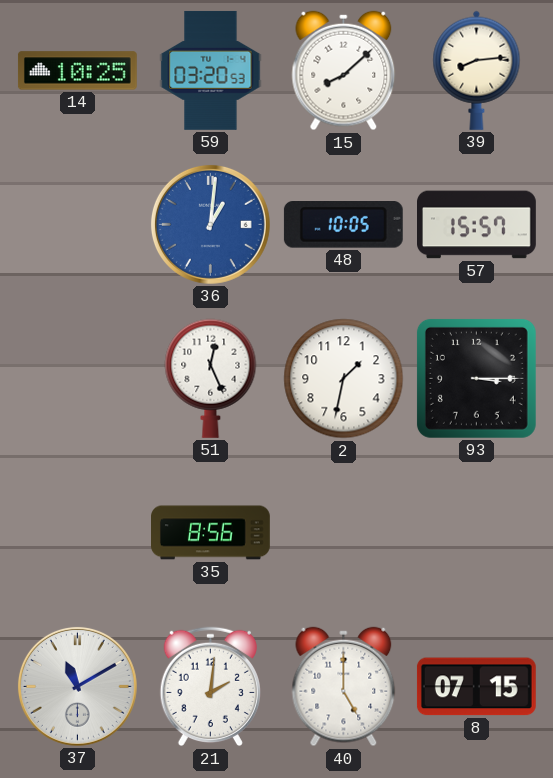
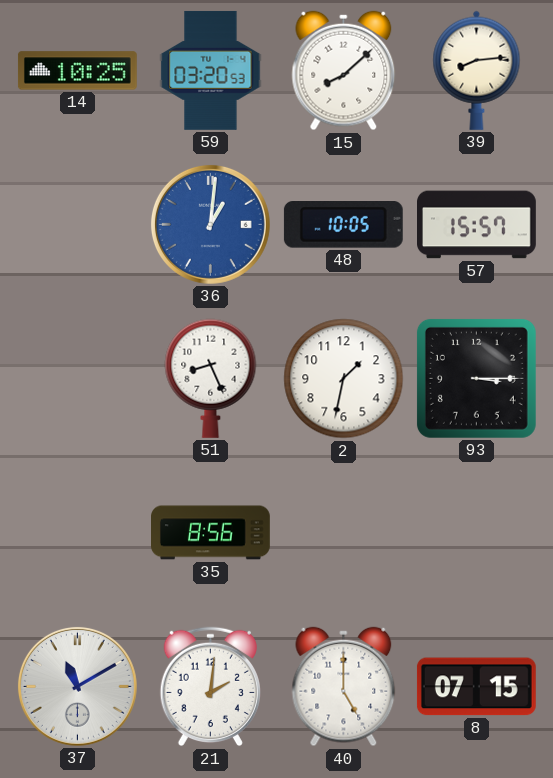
51: 12:26 -> 8:26 (211, 378)
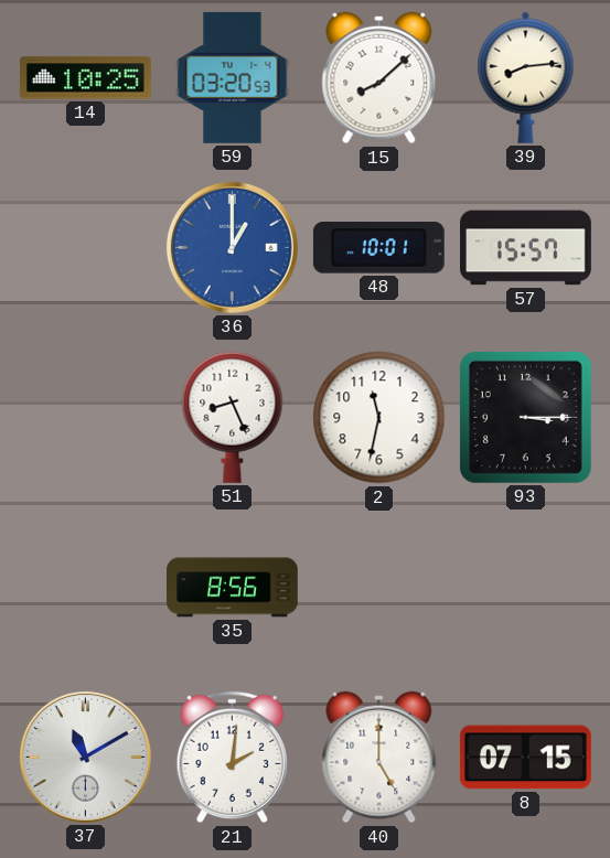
36: 1:01 -> 1:00 (232, 247)
48: 10:05 -> 10:01 (378, 248)
2: 1:32 -> 11:32 (379, 418)
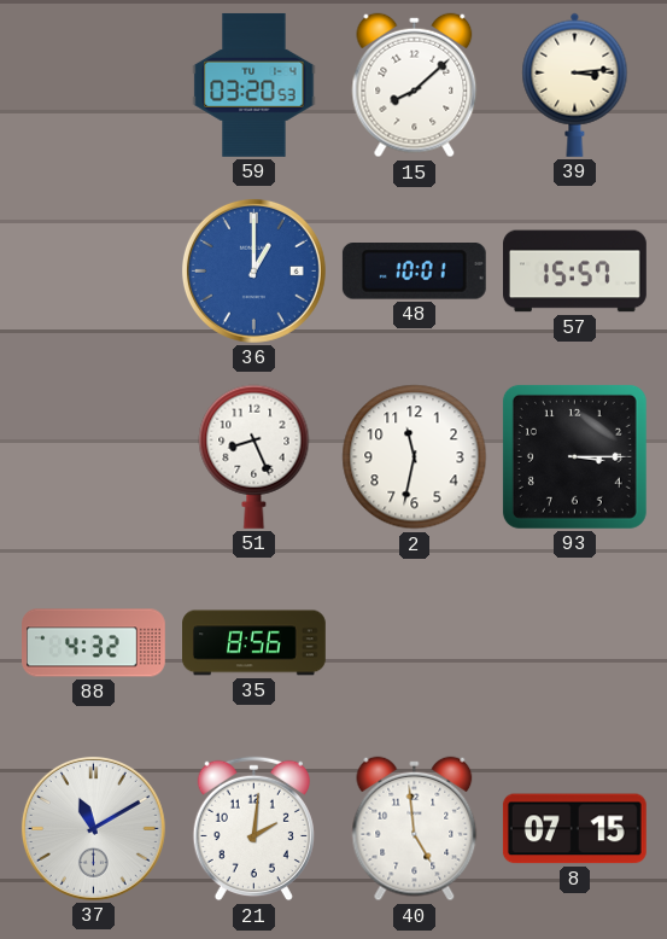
14: 10:25 -> none (85, 78)
39: 8:14 -> 3:14 (575, 84)
88: none -> 4:32 (94, 643)
40: 5:00 -> 4:59 (415, 829)
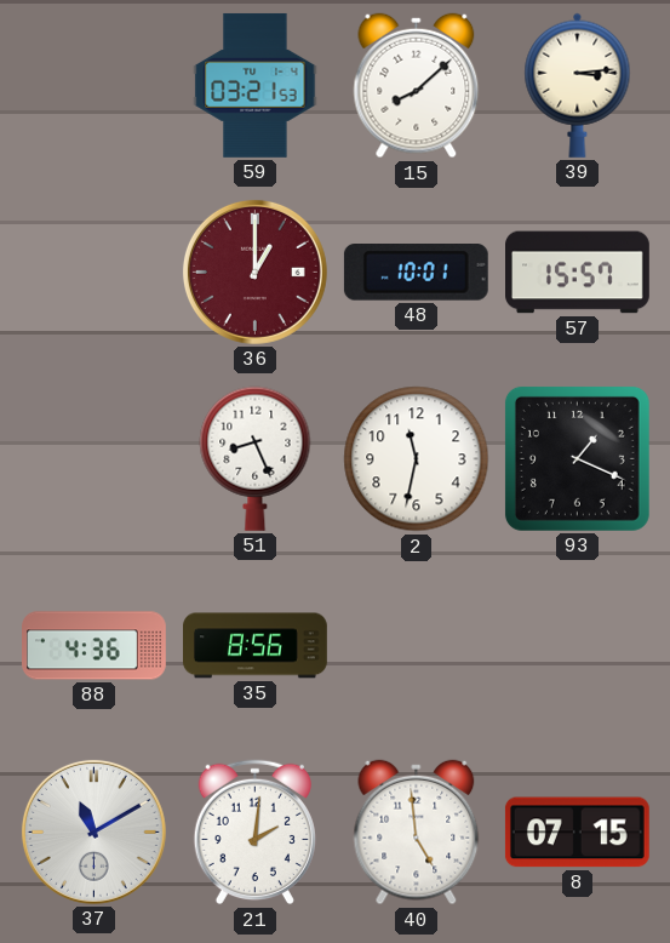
59: 03:20 -> 03:21 (256, 85)
36 dial: blue -> burgundy (254, 272)
93: 3:15 -> 1:19 (577, 458)
88: 4:32 -> 4:36 (95, 646)
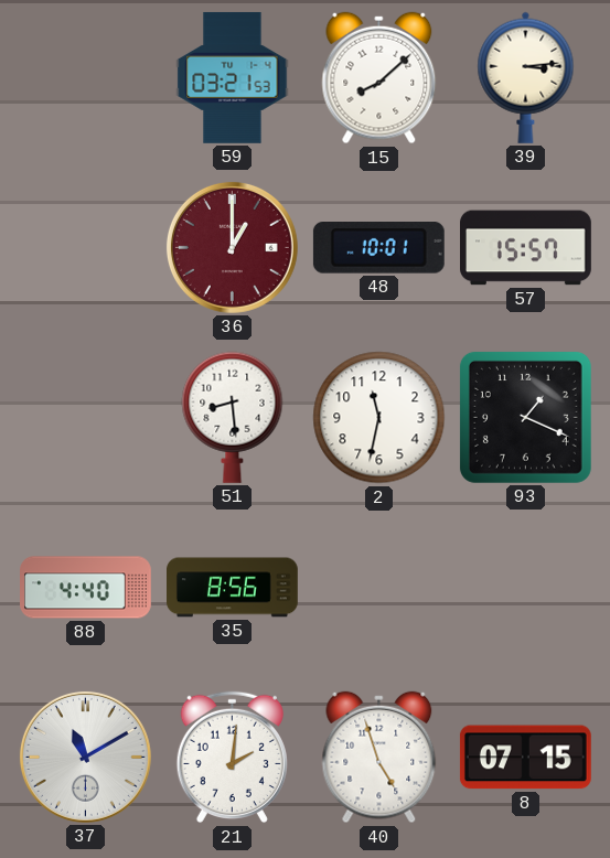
51: 8:26 -> 8:29 (233, 417)
88: 4:36 -> 4:40 (86, 588)
40: 4:59 -> 4:57 (379, 758)
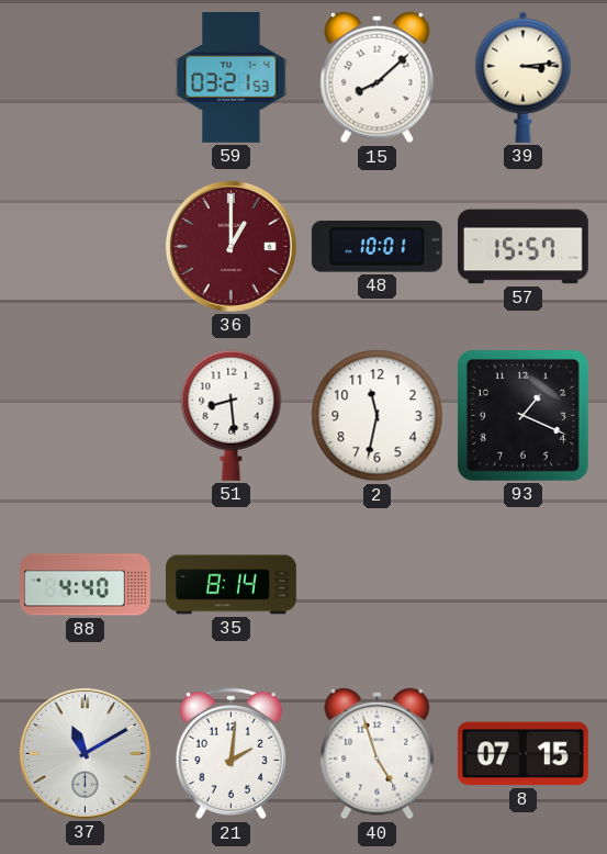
35: 8:56 -> 8:14 (232, 585)
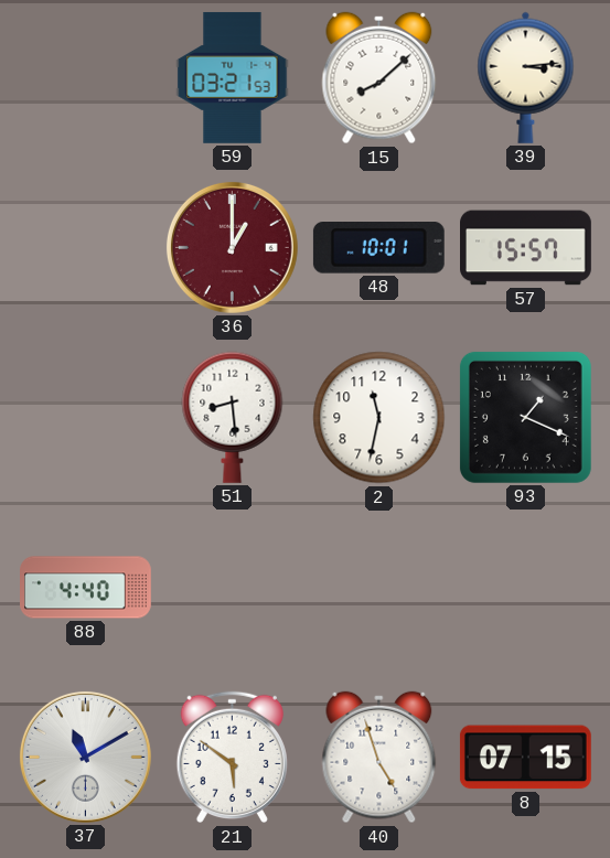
35: 8:14 -> none (232, 585)
21: 2:01 -> 5:51 (232, 758)
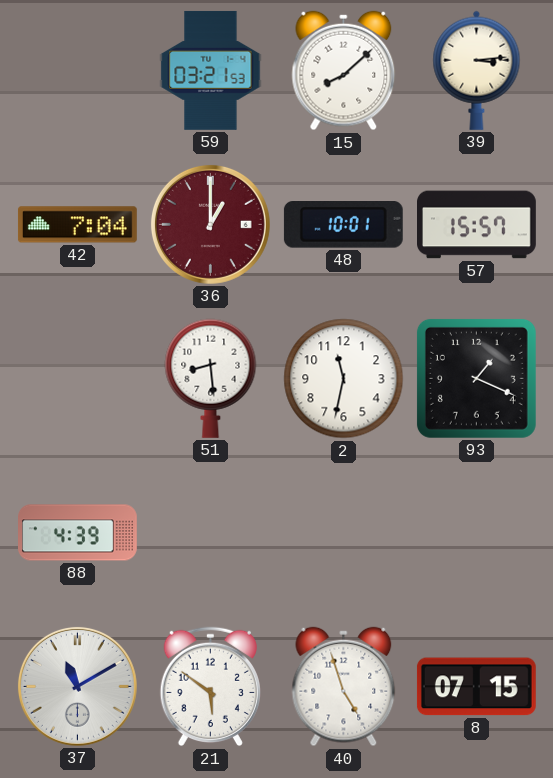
42: none -> 7:04 (77, 225)
88: 4:40 -> 4:39 (78, 533)
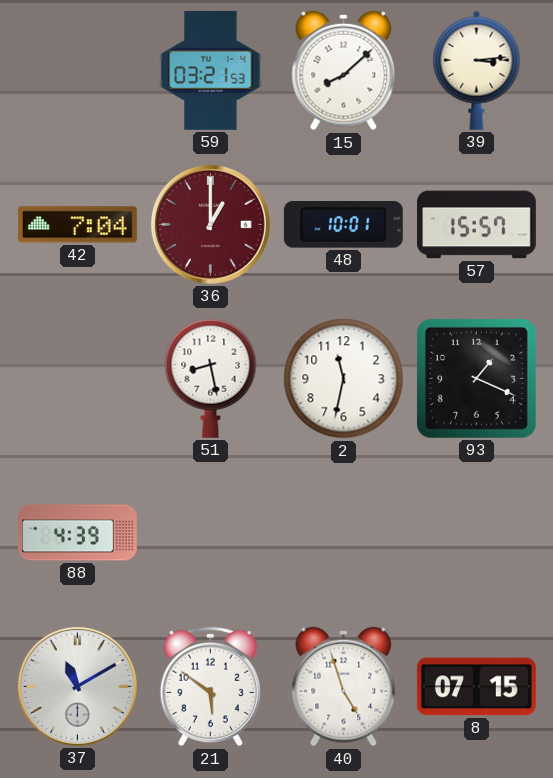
51: 8:29 -> 8:28 (211, 378)
